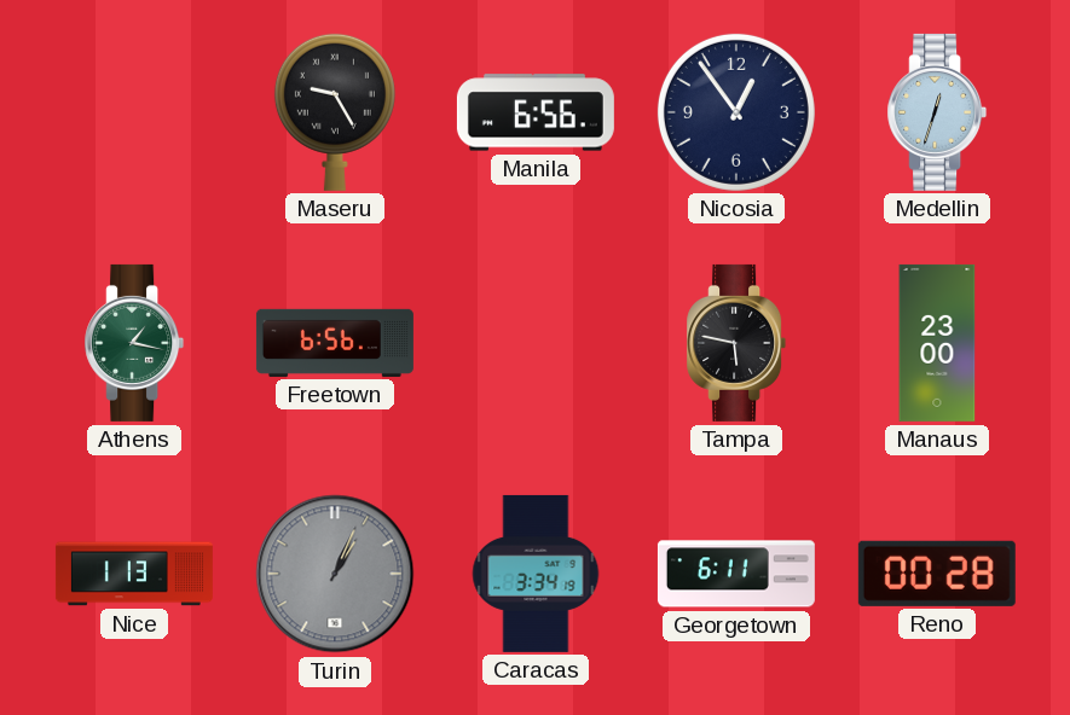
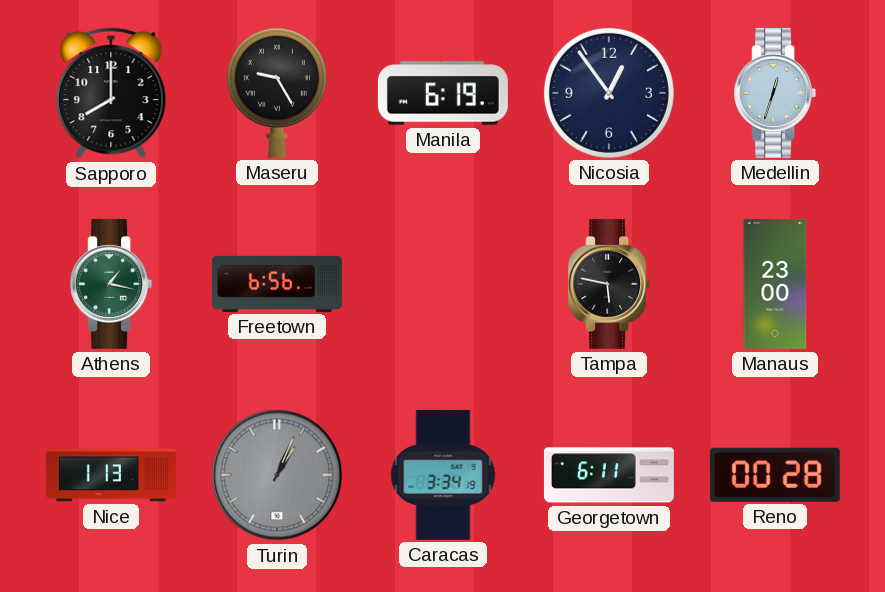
Sapporo: none -> 8:00 (111, 93)
Manila: 6:56 -> 6:19 (443, 93)
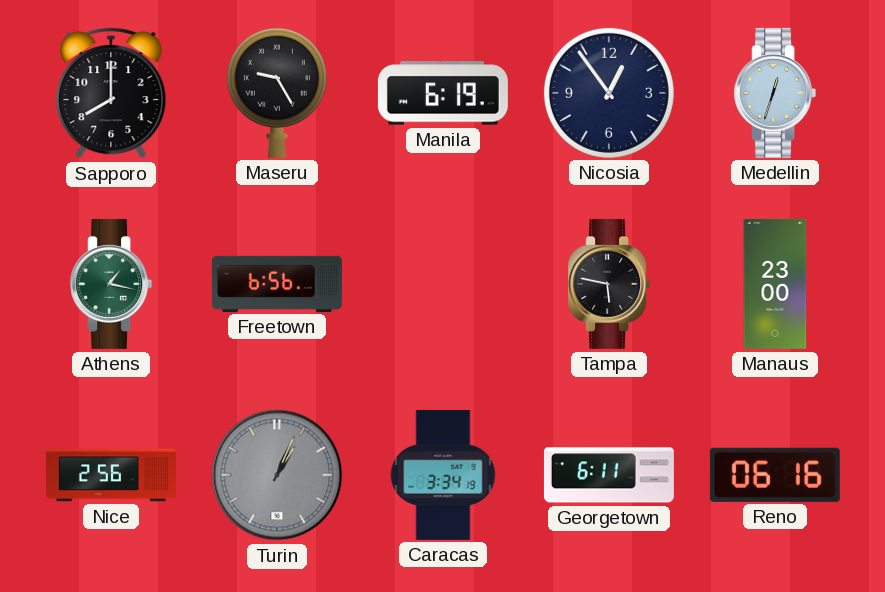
Nice: 1:13 -> 2:56 (111, 475)
Reno: 00:28 -> 06:16 (775, 475)
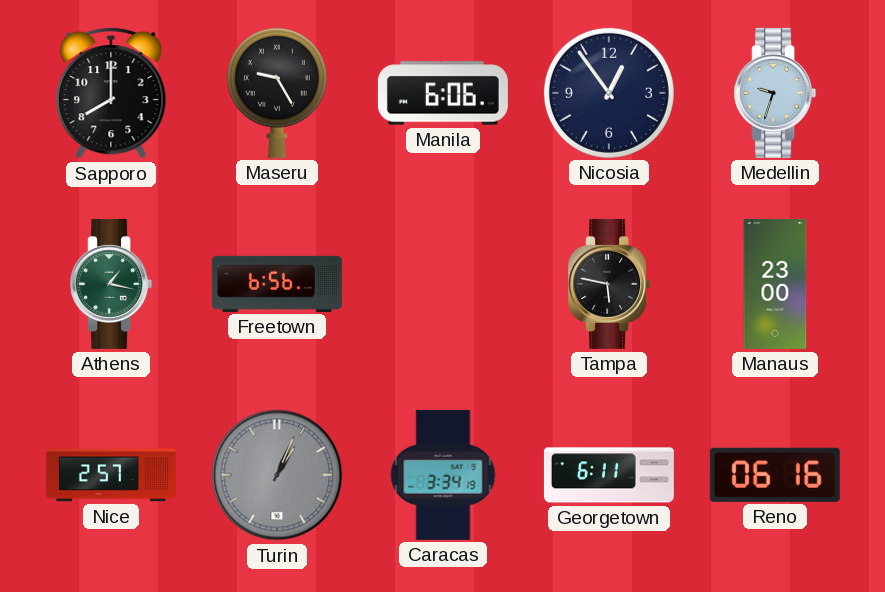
Manila: 6:19 -> 6:06 (443, 93)
Medellin: 12:33 -> 9:33 (775, 93)
Nice: 2:56 -> 2:57 (111, 475)
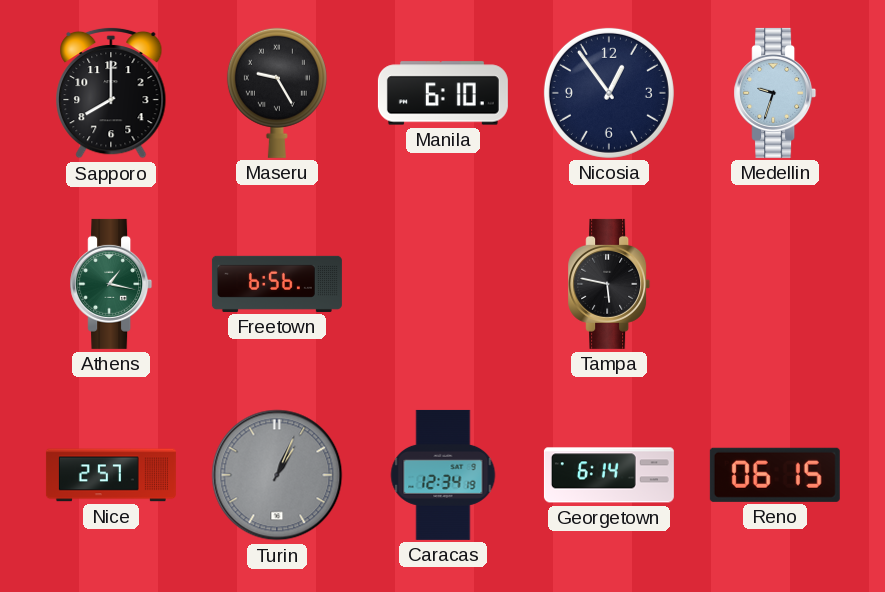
Manila: 6:06 -> 6:10 (443, 93)
Manaus: 23:00 -> none (775, 284)
Caracas: 3:34 -> 12:34 (443, 475)
Georgetown: 6:11 -> 6:14 (609, 475)
Reno: 06:16 -> 06:15 (775, 475)
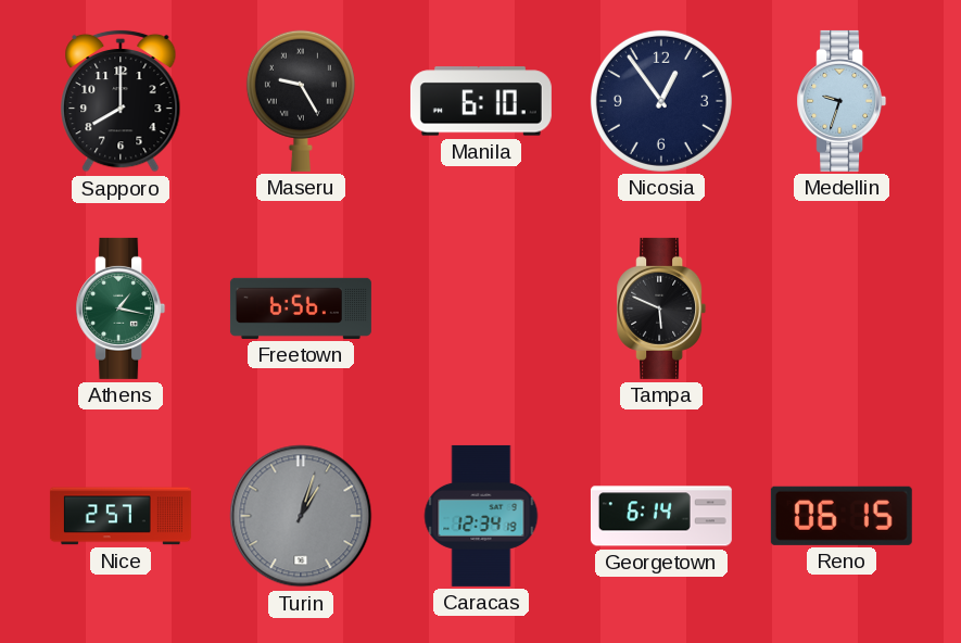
Tampa: 5:47 -> 5:49 (661, 308)
Turin: 1:04 -> 1:03 (301, 516)
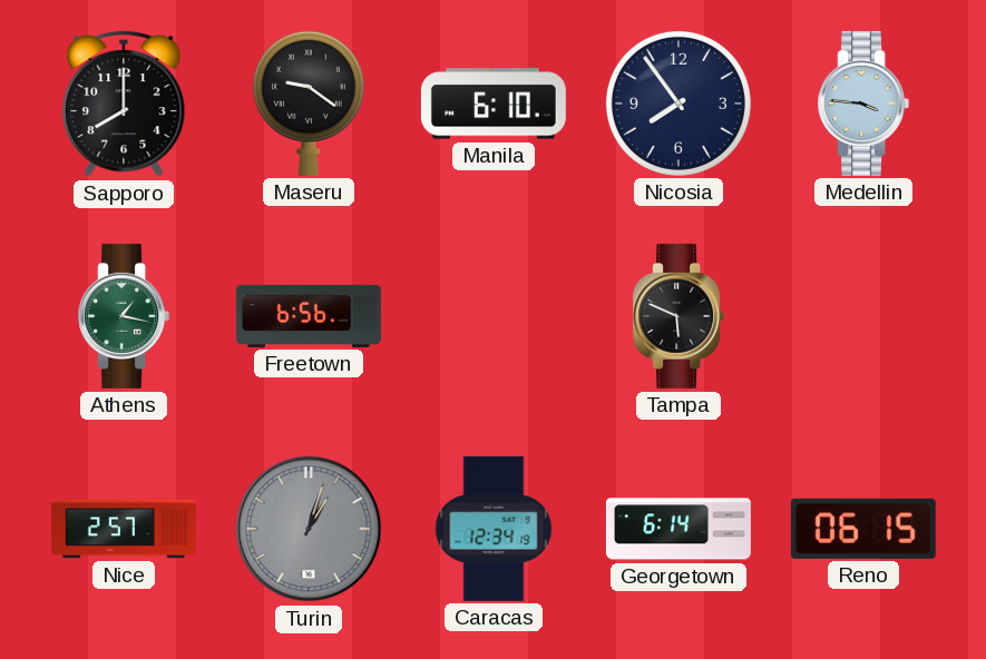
Maseru: 9:25 -> 9:21 (309, 104)
Nicosia: 12:54 -> 7:54 (679, 104)
Medellin: 9:33 -> 3:46 (863, 104)
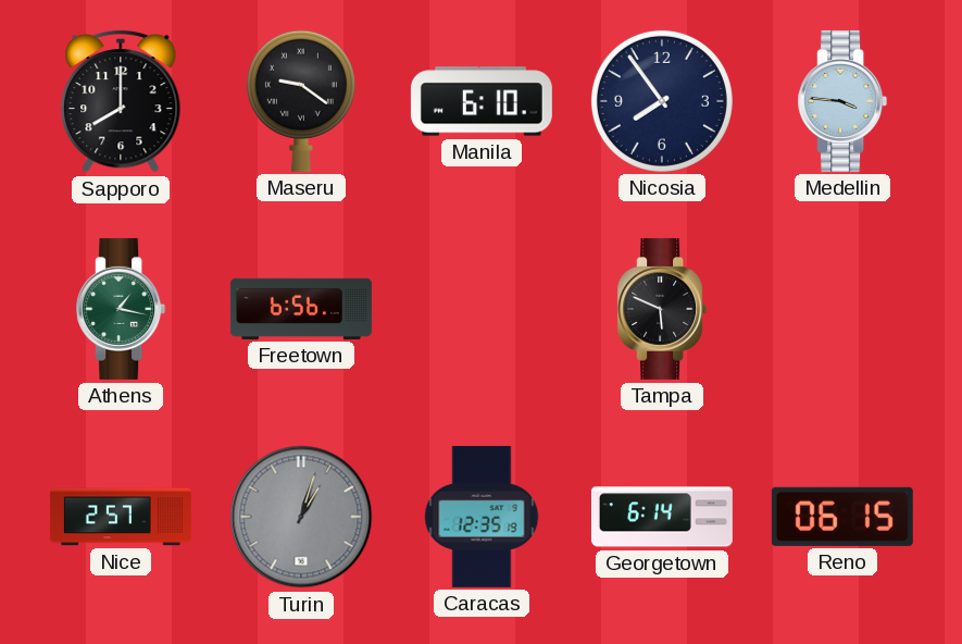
Caracas: 12:34 -> 12:35 (482, 517)
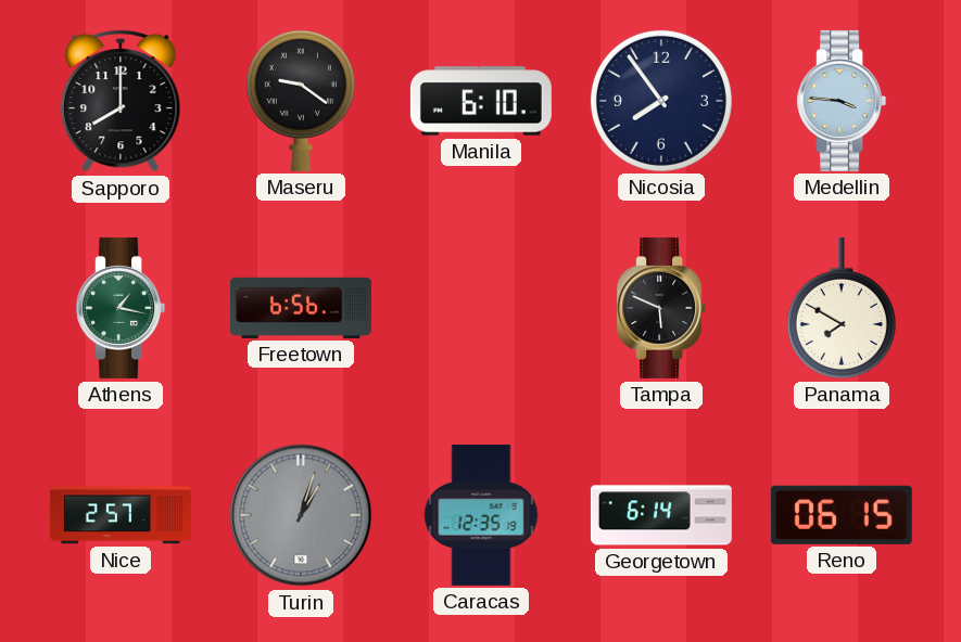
Panama: none -> 7:50 (842, 308)
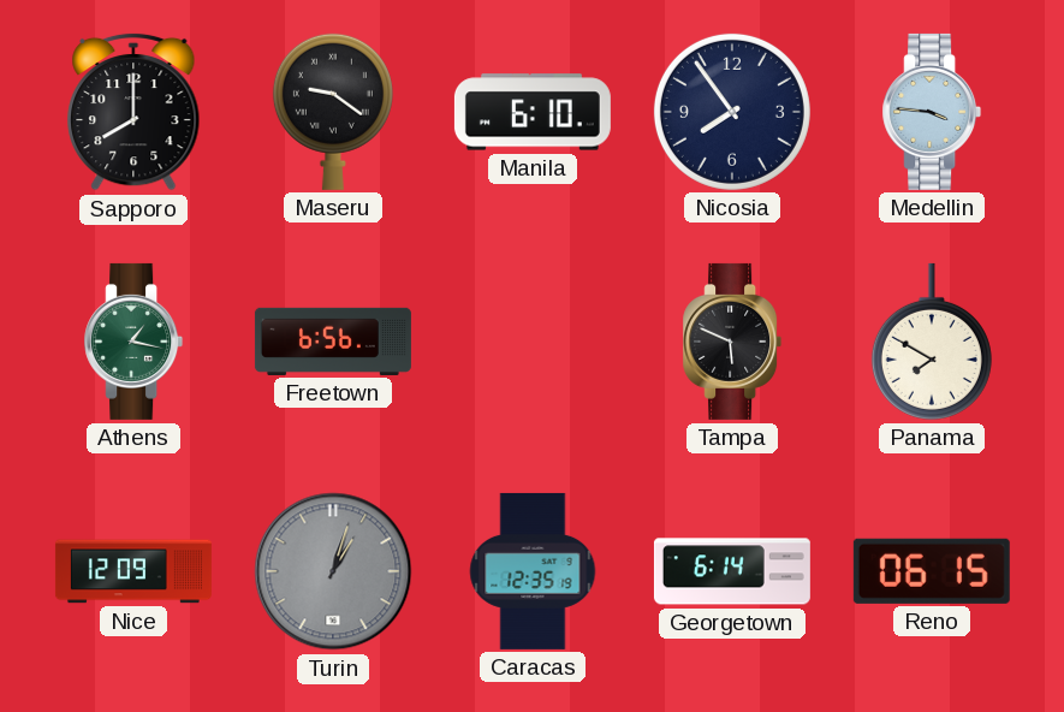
Nice: 2:57 -> 12:09 (133, 571)
